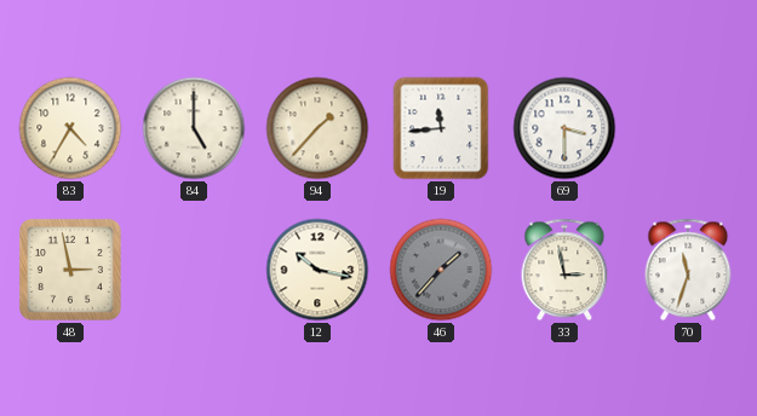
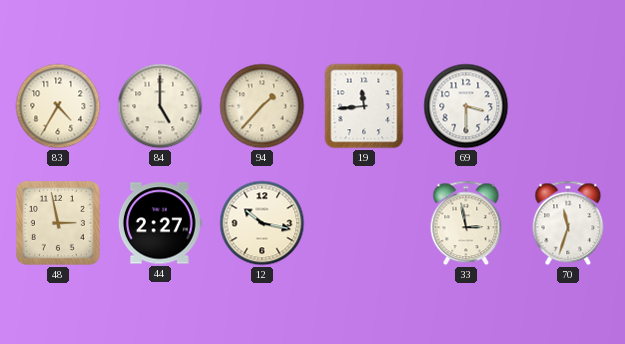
44: none -> 2:27 (160, 223)
46: 1:37 -> none (441, 270)
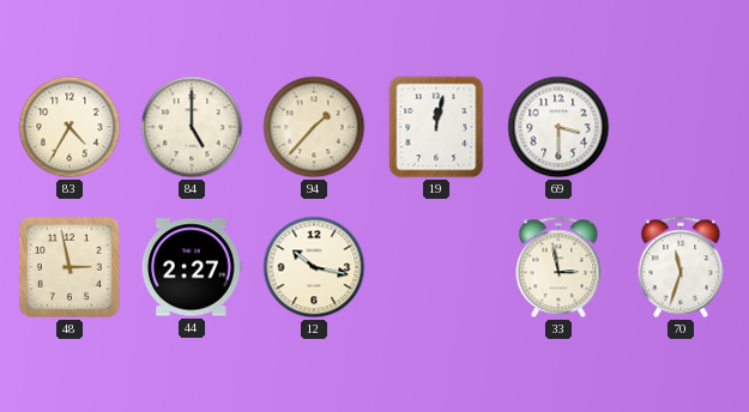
19: 11:44 -> 12:02 (436, 127)
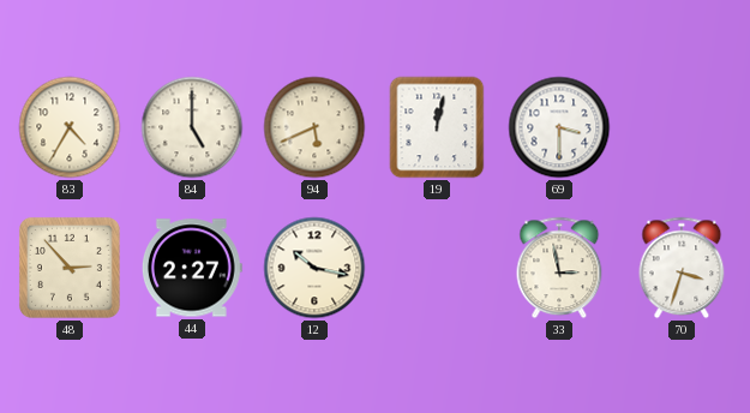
94: 1:37 -> 5:41 (314, 127)
48: 2:58 -> 2:53 (70, 268)
70: 11:33 -> 3:33 (682, 268)
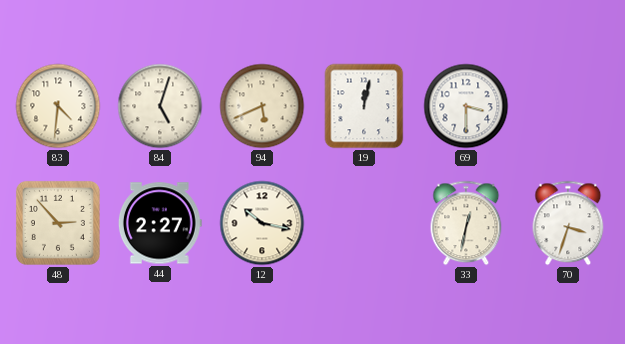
83: 4:35 -> 4:31 (58, 106)
84: 5:00 -> 5:03 (160, 106)
33: 2:58 -> 12:32 (466, 223)
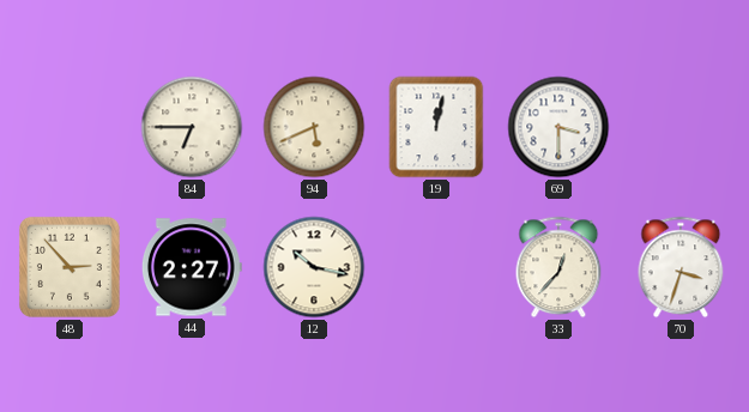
83: 4:31 -> none (58, 106)
84: 5:03 -> 6:45 (192, 127)
33: 12:32 -> 12:37 (558, 267)
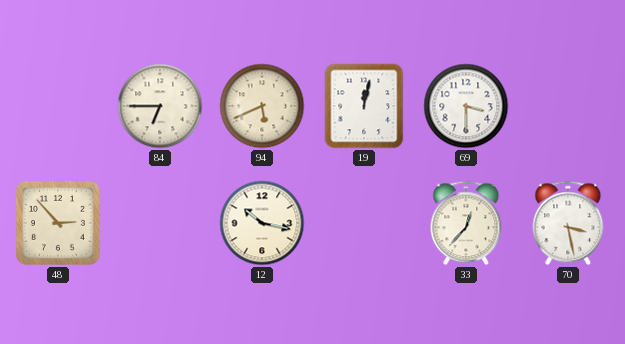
44: 2:27 -> none (192, 267)
70: 3:33 -> 3:28 (568, 223)
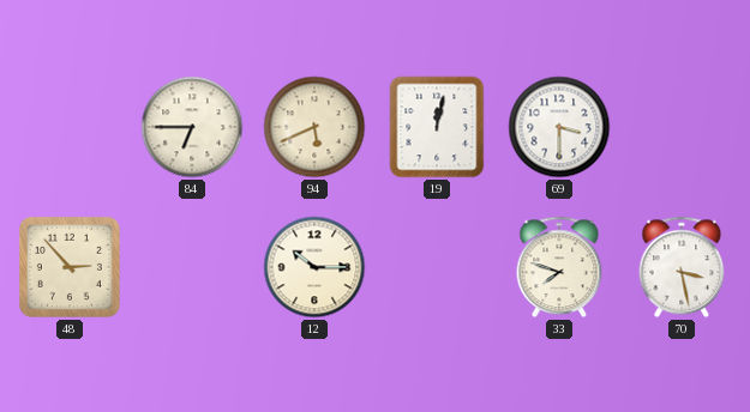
12: 10:17 -> 10:15 (314, 267)
33: 12:37 -> 7:48 (559, 267)
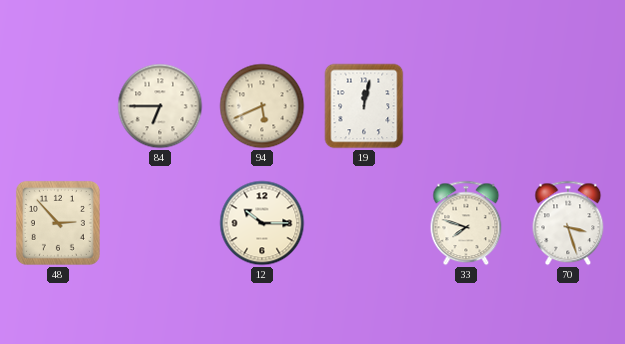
69: 3:30 -> none (559, 127)
70: 3:28 -> 3:27 (568, 223)
